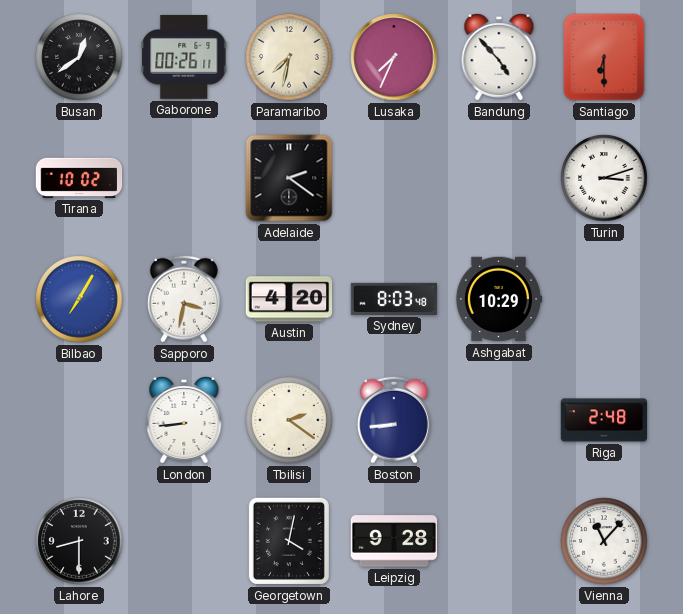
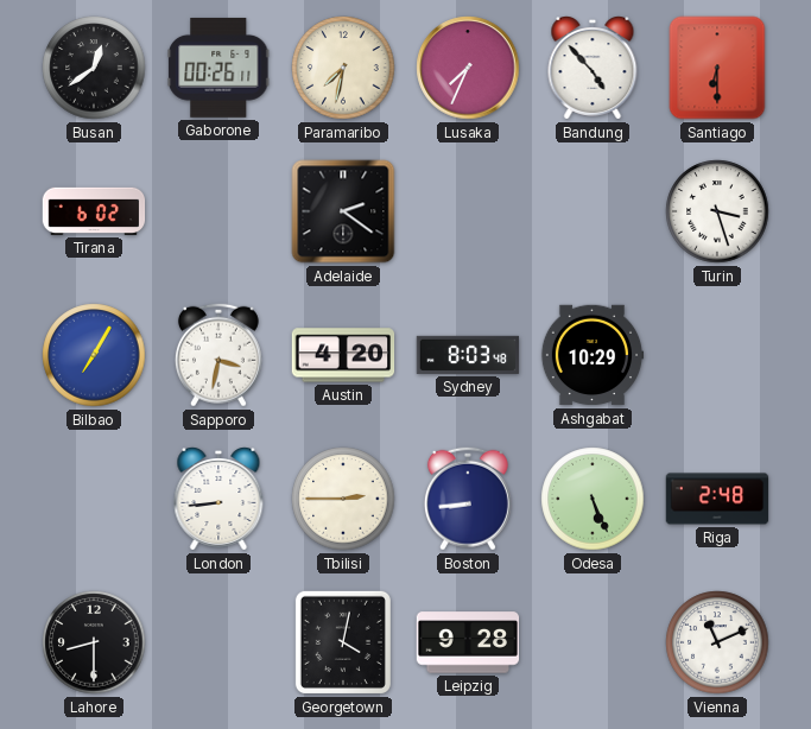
Tirana: 10:02 -> 6:02 (94, 211)
Turin: 3:12 -> 3:27 (717, 211)
Tbilisi: 2:21 -> 2:45 (343, 499)
Odesa: none -> 5:26 (593, 499)
Vienna: 11:07 -> 11:11 (717, 642)
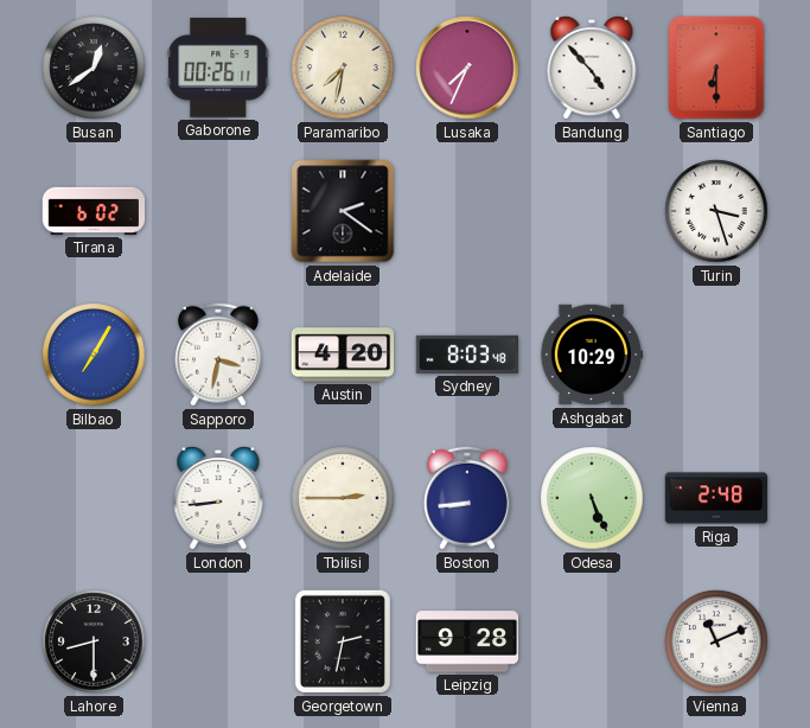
Georgetown: 4:02 -> 2:32 (343, 641)
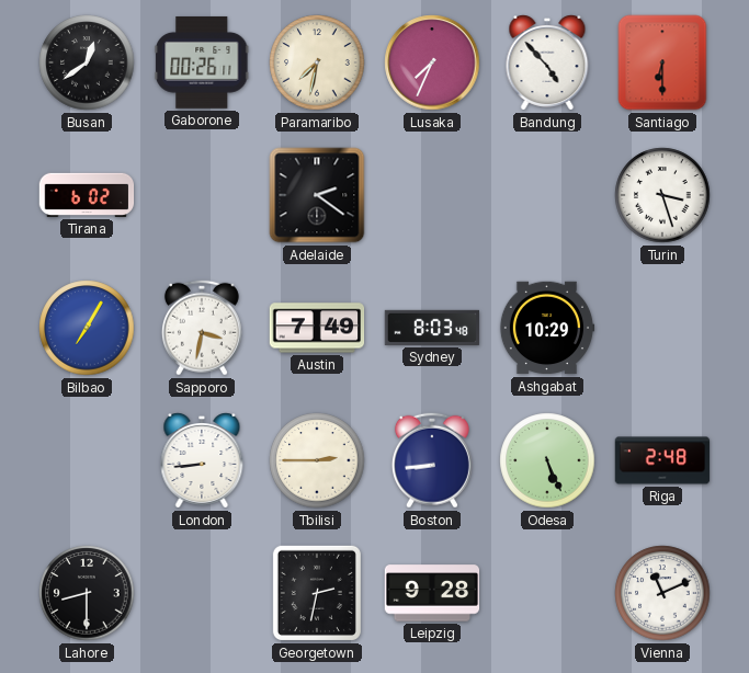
Austin: 4:20 -> 7:49 (317, 328)
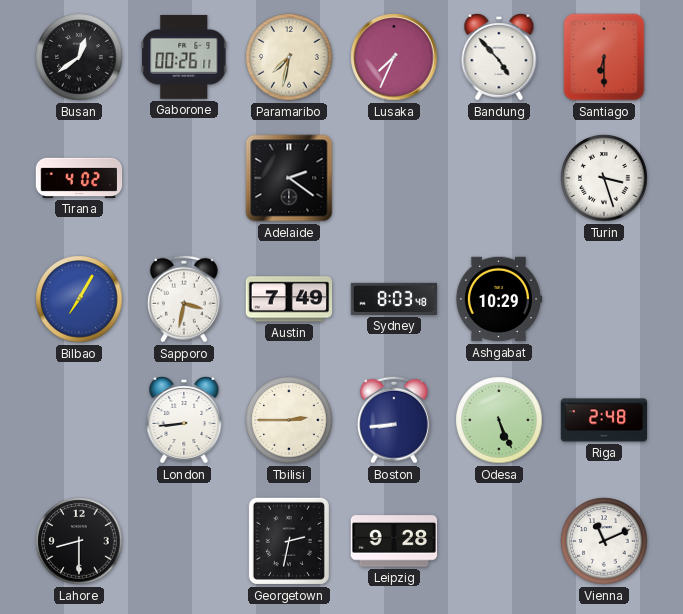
Tirana: 6:02 -> 4:02 (79, 178)
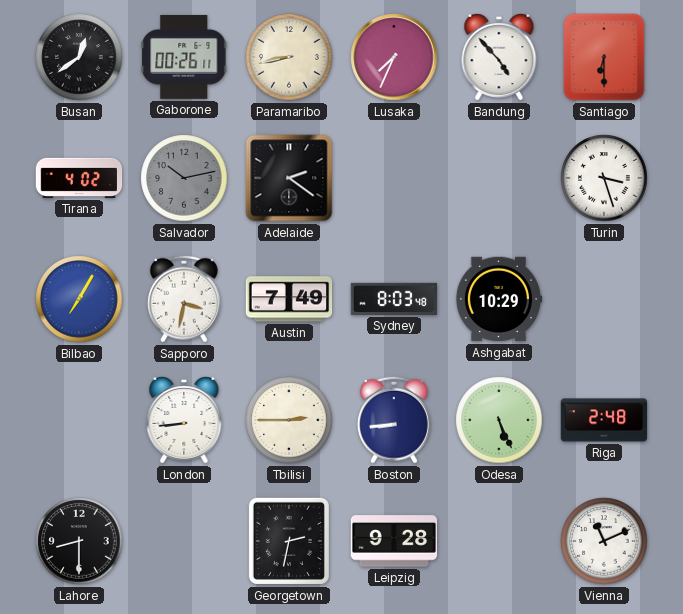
Paramaribo: 7:32 -> 8:43 (289, 57)
Salvador: none -> 10:13 (184, 178)
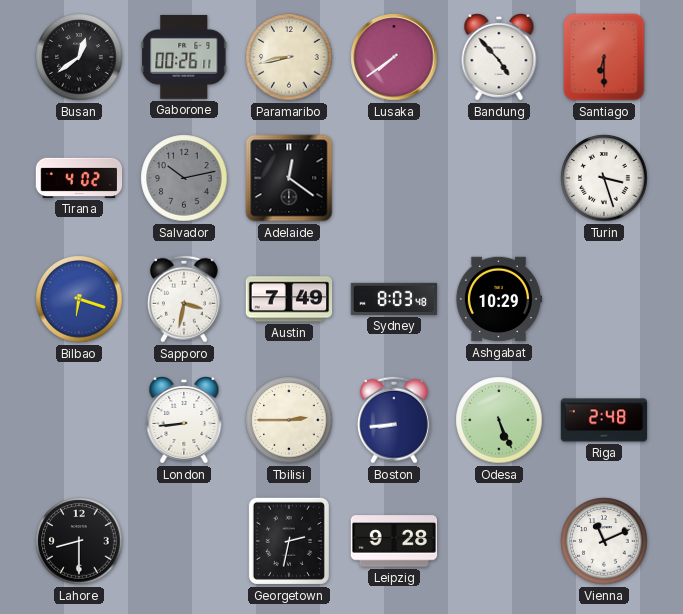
Lusaka: 7:34 -> 7:39 (394, 57)
Adelaide: 2:21 -> 12:21 (289, 178)
Bilbao: 7:05 -> 6:18 (79, 299)
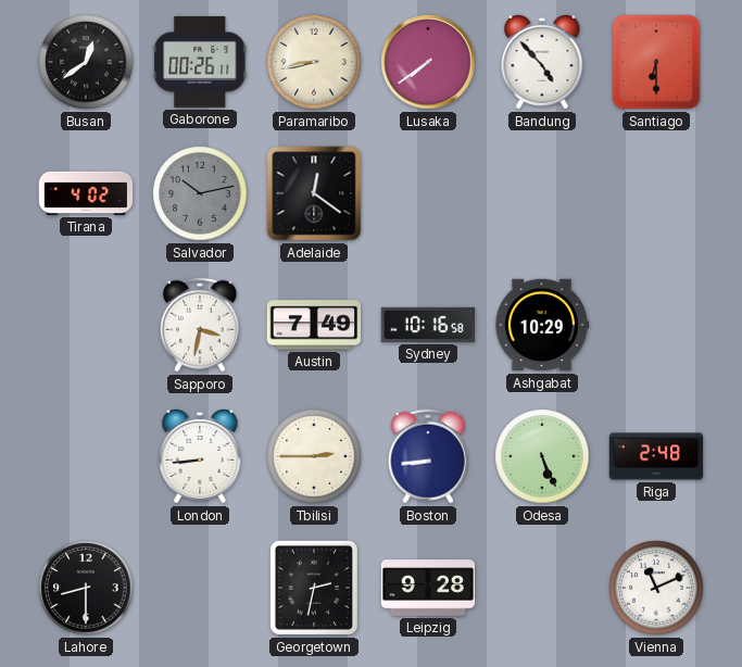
Turin: 3:27 -> none (604, 178)
Bilbao: 6:18 -> none (79, 299)
Sydney: 8:03 -> 10:16 (428, 325)
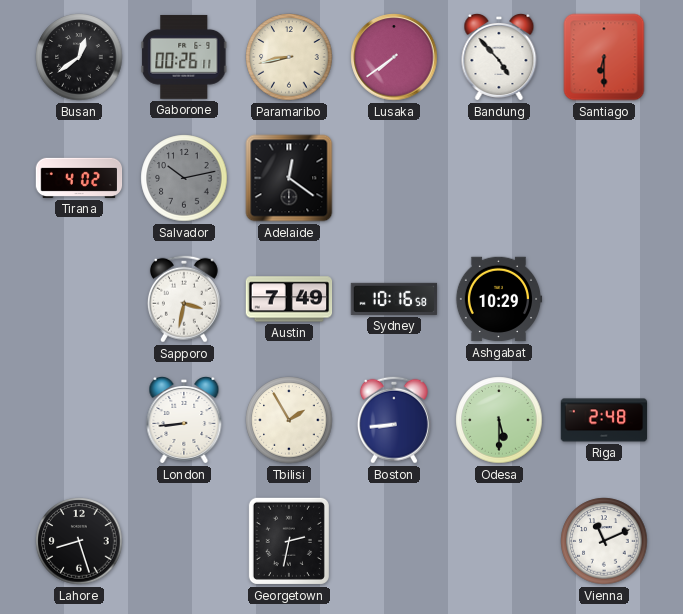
Tbilisi: 2:45 -> 1:55 (289, 420)
Odesa: 5:26 -> 5:30 (499, 420)
Lahore: 8:30 -> 8:27 (79, 541)
Leipzig: 9:28 -> none (428, 588)
